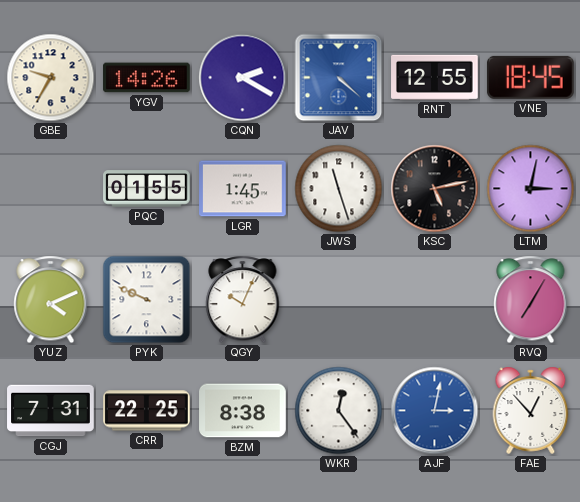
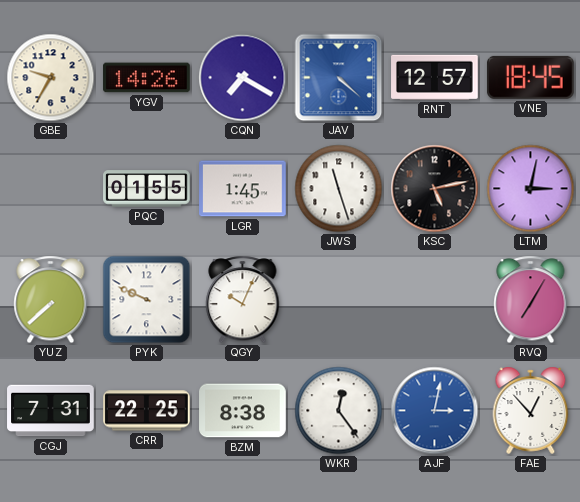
CQN: 2:20 -> 7:20 (243, 78)
RNT: 12:55 -> 12:57 (435, 77)
YUZ: 4:11 -> 7:38 (51, 300)
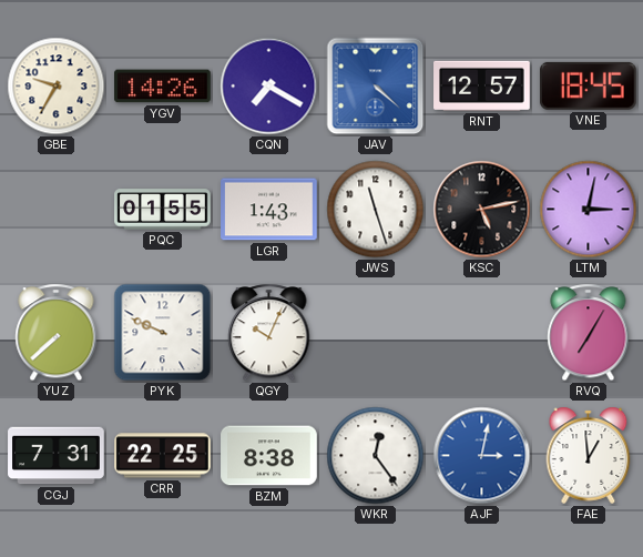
LGR: 1:45 -> 1:43 (269, 210)
FAE: 12:53 -> 12:59 (589, 455)
